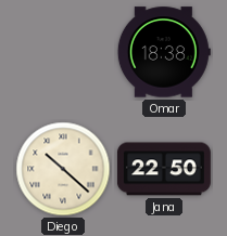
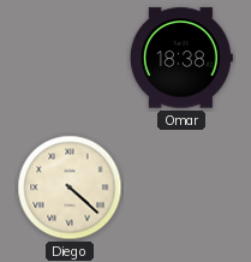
Diego: 10:22 -> 4:22 (70, 187)
Jana: 22:50 -> none (164, 169)
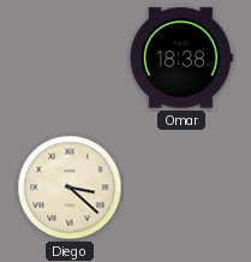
Diego: 4:22 -> 3:22 (70, 187)
